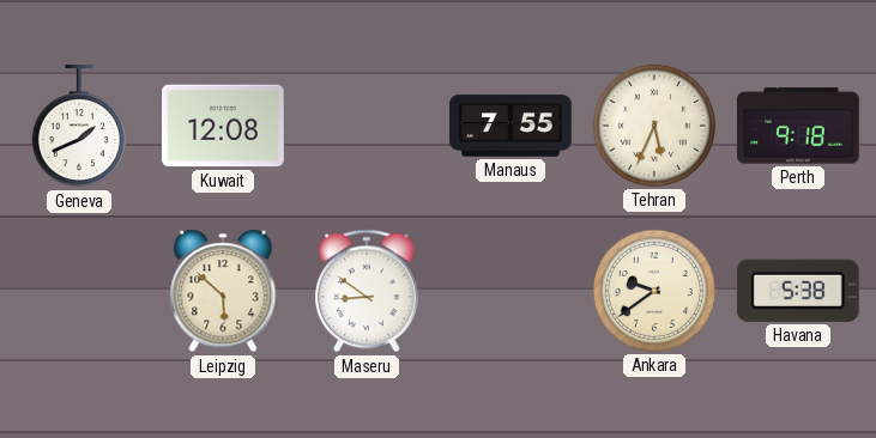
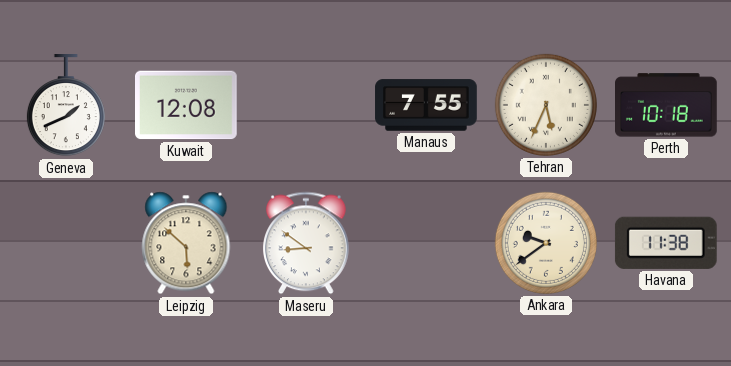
Perth: 9:18 -> 10:18 (667, 105)
Havana: 5:38 -> 11:38 (666, 243)
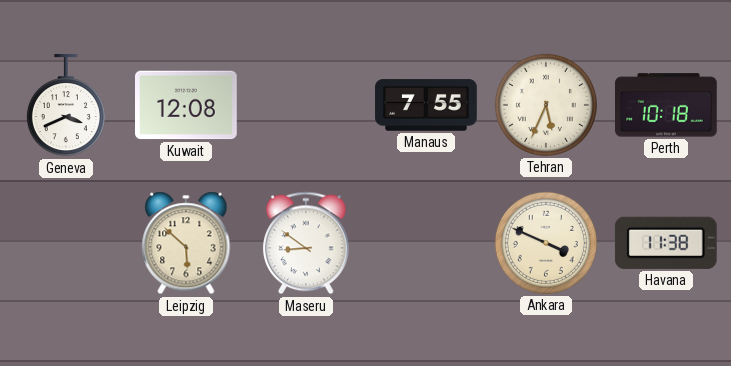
Geneva: 1:41 -> 3:41 (66, 106)
Ankara: 9:39 -> 3:49 (546, 243)
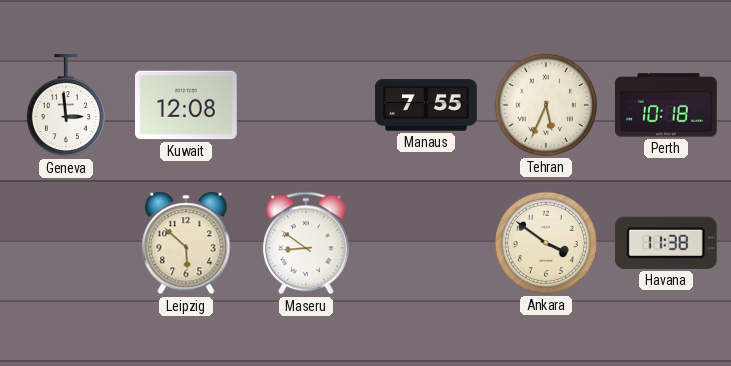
Geneva: 3:41 -> 2:59 (66, 106)
Ankara: 3:49 -> 3:51 (546, 243)
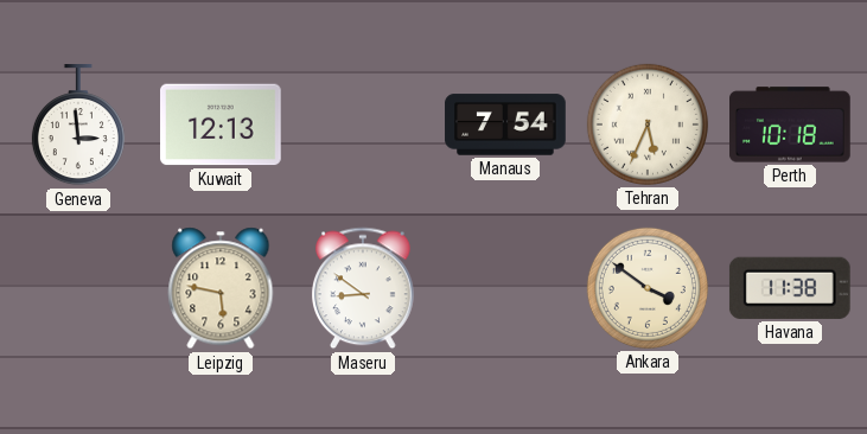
Kuwait: 12:08 -> 12:13 (222, 125)
Manaus: 7:55 -> 7:54 (505, 125)
Leipzig: 5:52 -> 5:47 (221, 288)
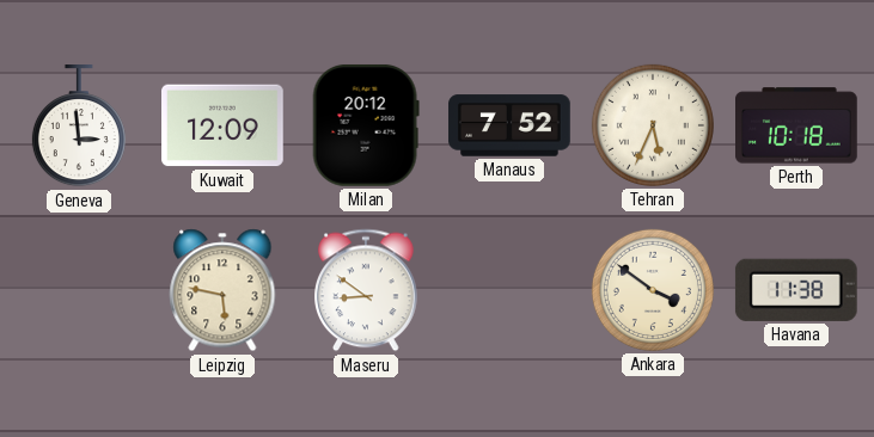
Kuwait: 12:13 -> 12:09 (224, 125)
Milan: none -> 20:12 (366, 125)
Manaus: 7:54 -> 7:52 (509, 125)
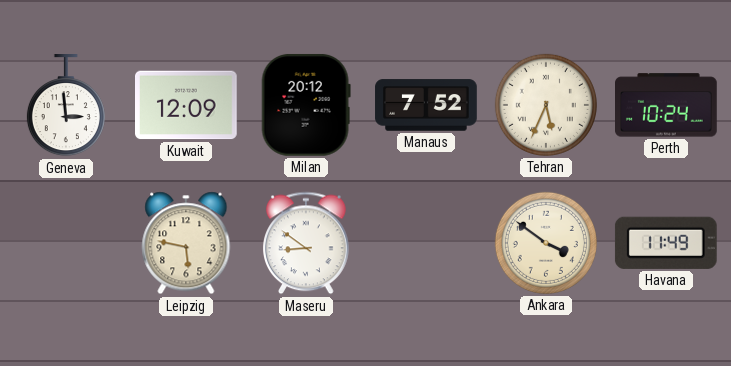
Perth: 10:18 -> 10:24 (667, 105)
Havana: 11:38 -> 11:49 (666, 243)
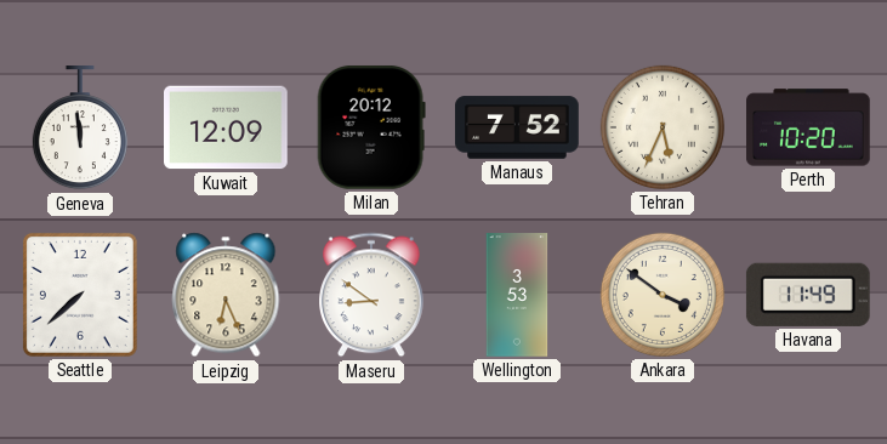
Geneva: 2:59 -> 11:59 (80, 129)
Perth: 10:24 -> 10:20 (809, 127)
Seattle: none -> 7:38 (80, 295)
Leipzig: 5:47 -> 6:26 (226, 295)
Wellington: none -> 3:53 (517, 295)
